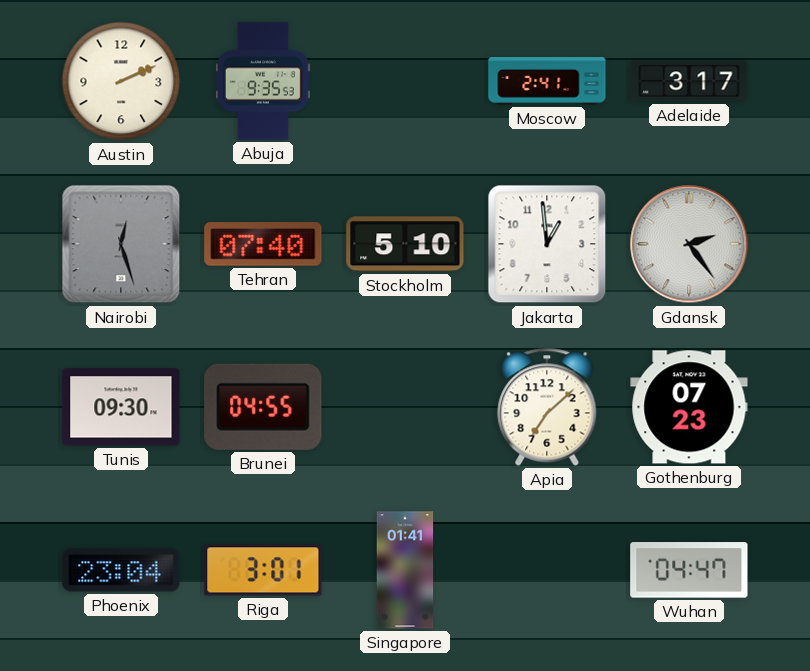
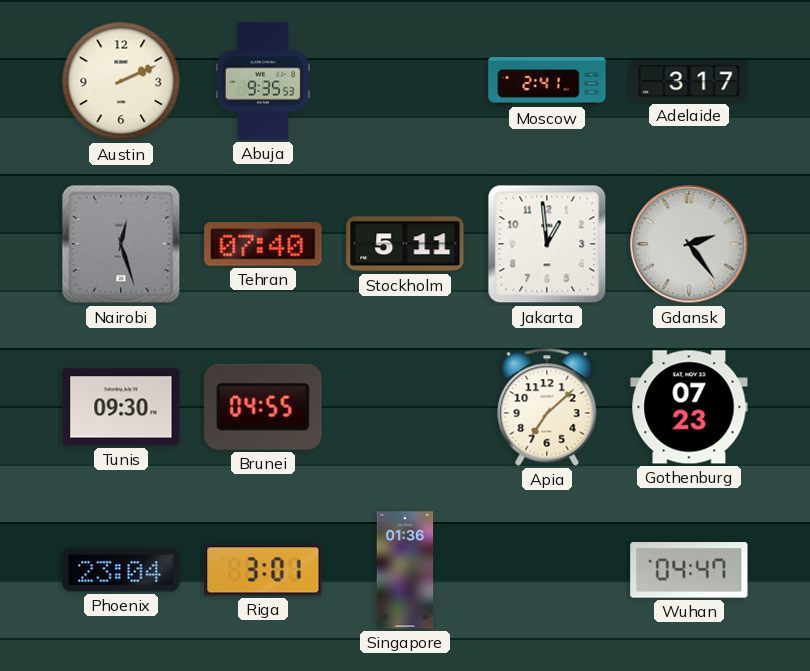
Stockholm: 5:10 -> 5:11 (405, 244)
Singapore: 01:41 -> 01:36 (405, 570)
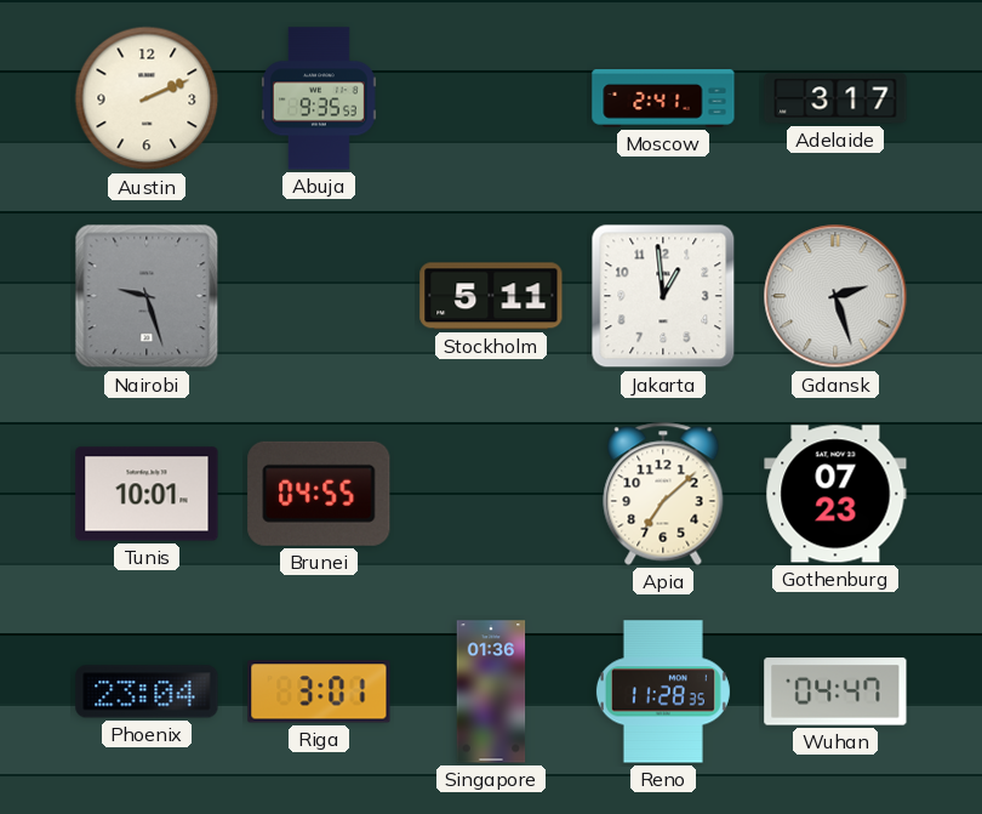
Nairobi: 12:27 -> 9:27 (147, 296)
Tehran: 07:40 -> none (263, 244)
Gdansk: 2:24 -> 2:27 (835, 296)
Tunis: 09:30 -> 10:01 (147, 494)
Reno: none -> 11:28 (663, 691)
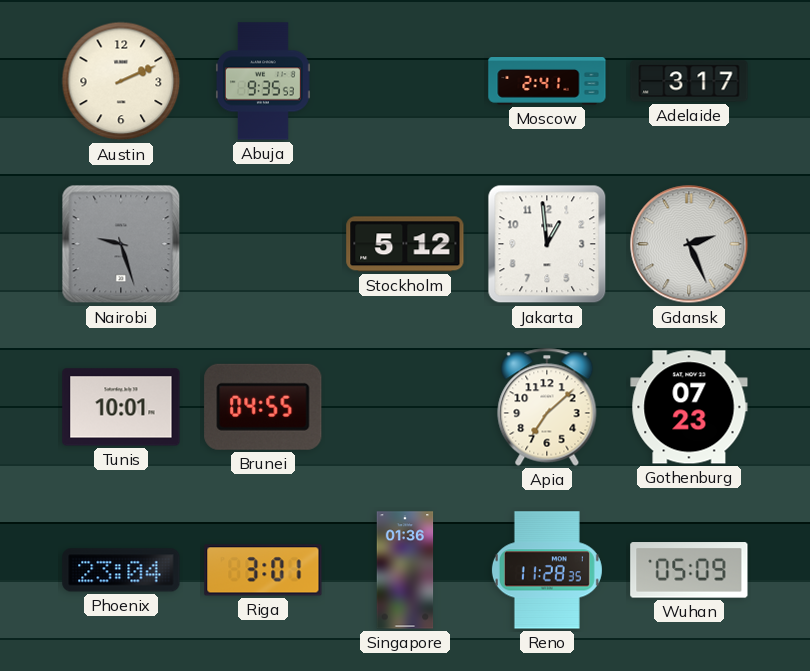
Stockholm: 5:11 -> 5:12 (405, 244)
Gdansk: 2:27 -> 2:26 (689, 244)
Wuhan: 04:47 -> 05:09 (689, 570)
